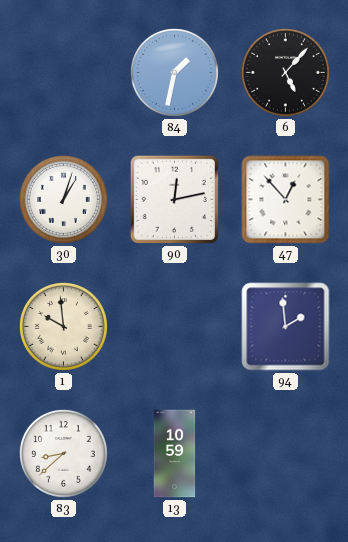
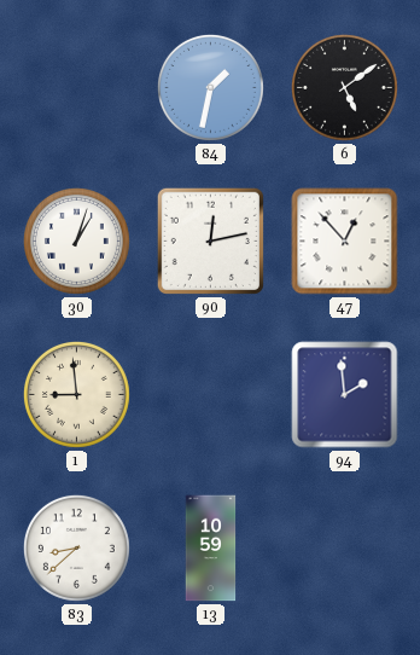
6: 5:07 -> 5:09 (344, 87)
1: 9:59 -> 8:59 (76, 394)
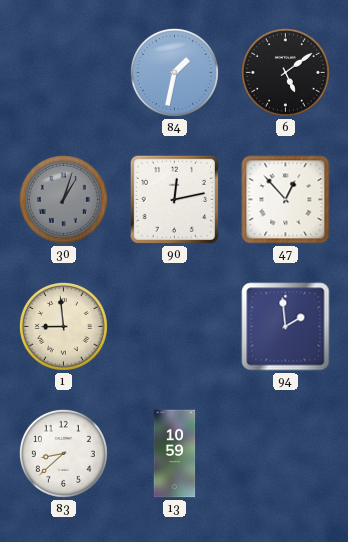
30 dial: white -> grey (63, 199)
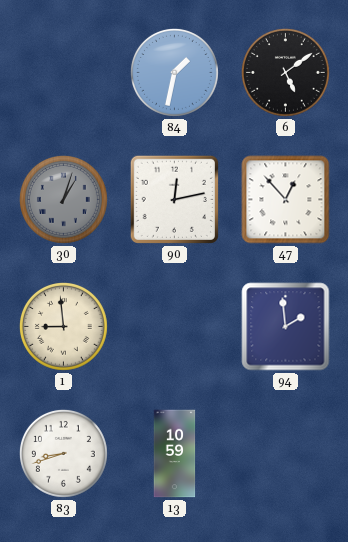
83: 8:38 -> 8:42 (63, 453)
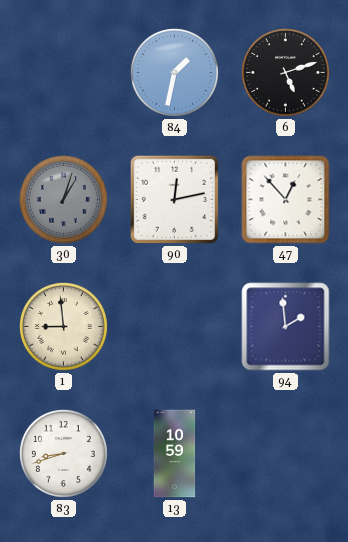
6: 5:09 -> 5:12 (285, 72)
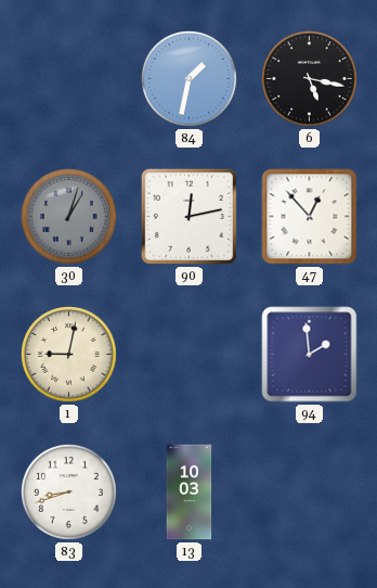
6: 5:12 -> 5:17 (309, 78)
1: 8:59 -> 9:02 (68, 354)
13: 10:59 -> 10:03 (190, 493)
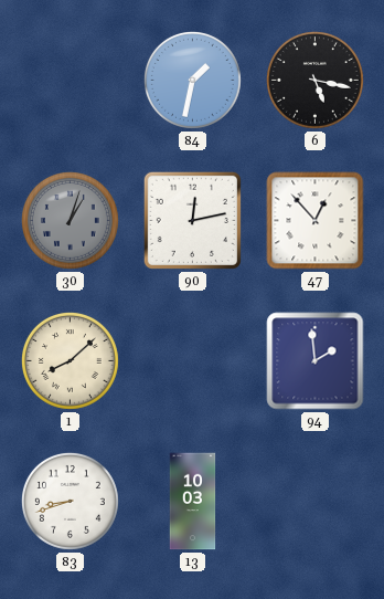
1: 9:02 -> 8:08 (70, 360)
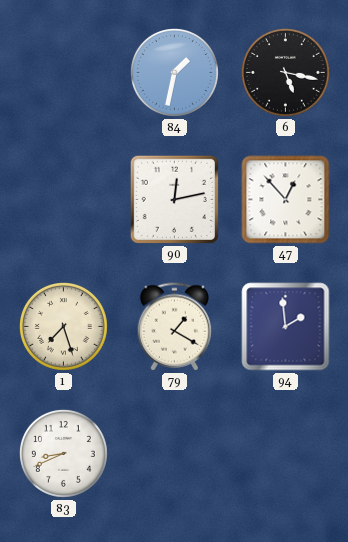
30: 1:03 -> none (70, 220)
1: 8:08 -> 7:27 (63, 326)
79: none -> 1:20 (175, 327)
83: 8:42 -> 8:41 (63, 453)
13: 10:03 -> none (193, 502)
